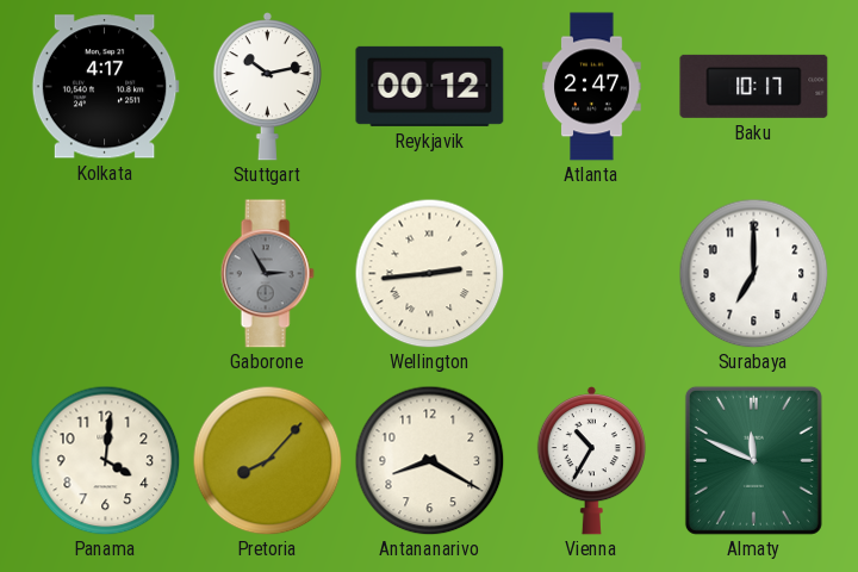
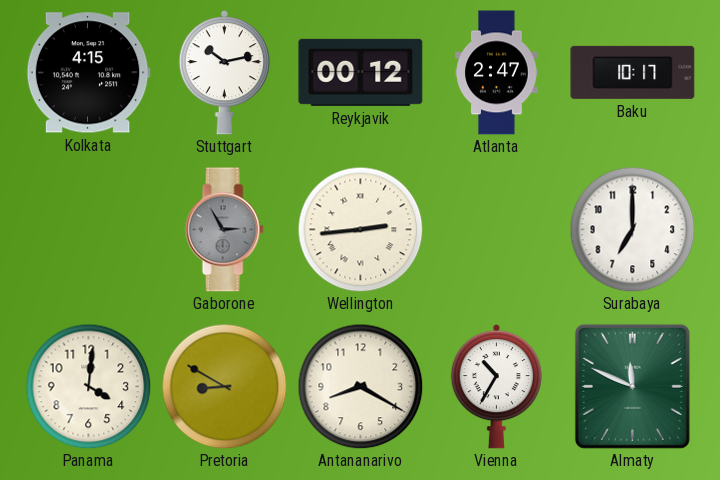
Kolkata: 4:17 -> 4:15 (88, 73)
Pretoria: 8:07 -> 8:50 (224, 386)
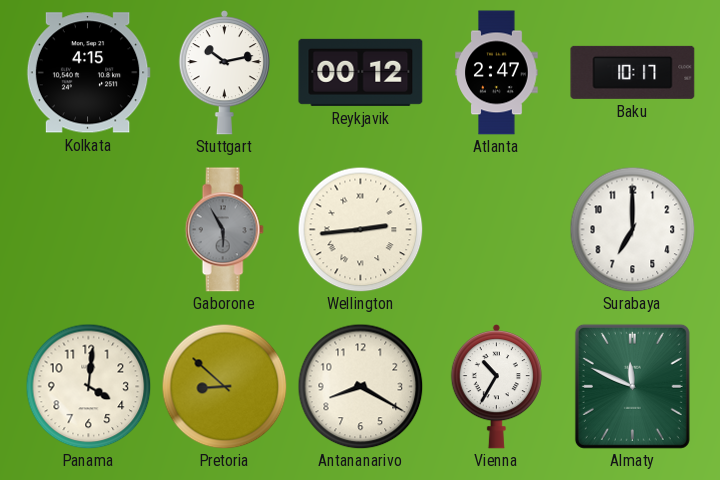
Gaborone: 2:55 -> 5:55 (224, 230)
Pretoria: 8:50 -> 8:52 (224, 386)
